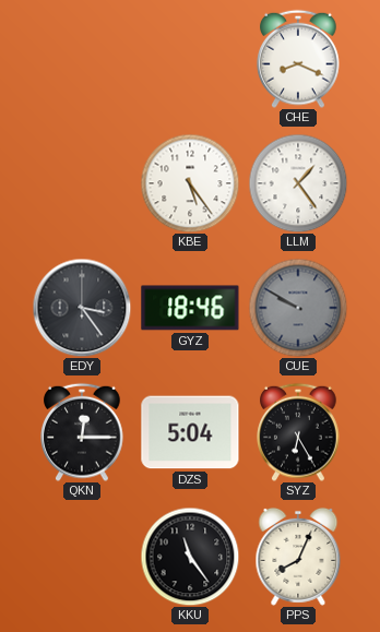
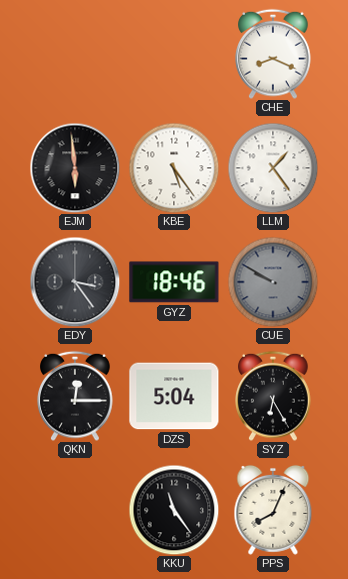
EJM: none -> 5:59 (75, 168)
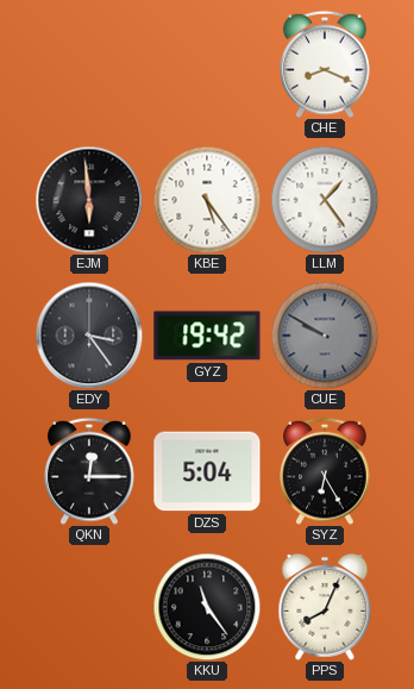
GYZ: 18:46 -> 19:42 (207, 336)
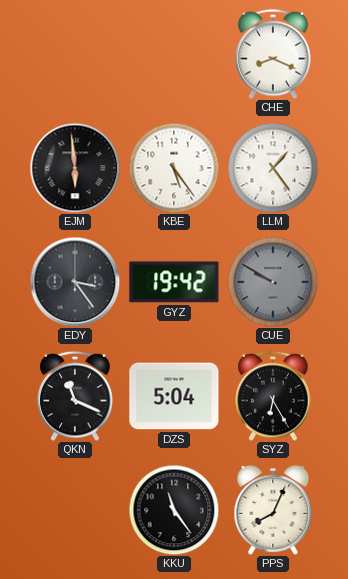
QKN: 12:15 -> 11:19 (75, 396)
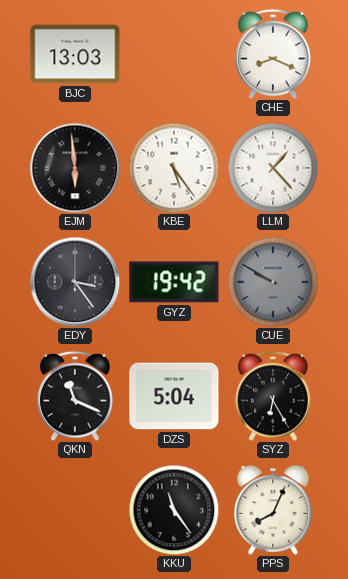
BJC: none -> 13:03 (75, 54)
LLM: 1:24 -> 1:23 (273, 168)
